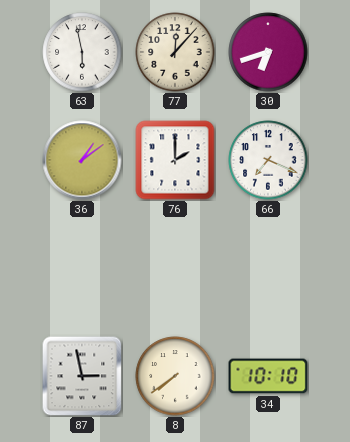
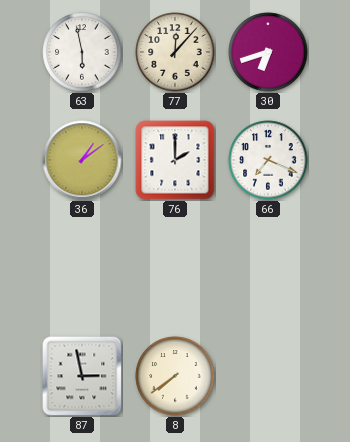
34: 10:10 -> none (268, 376)
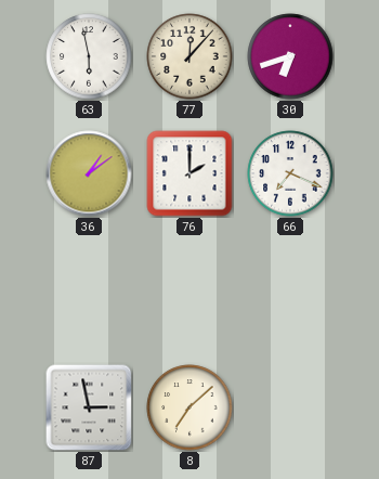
8: 7:39 -> 7:08 (190, 407)
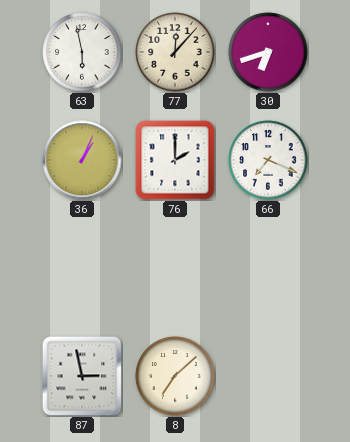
36: 1:09 -> 1:04 (82, 160)
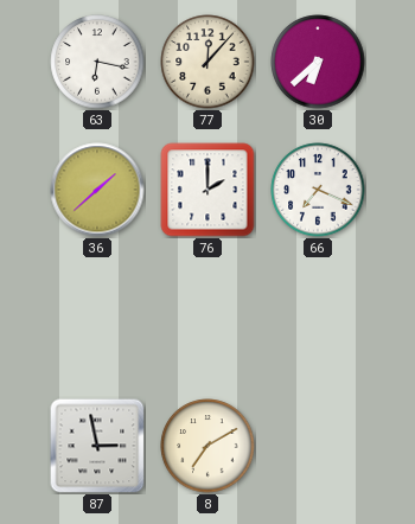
63: 5:58 -> 6:17 (97, 62)
30: 6:42 -> 6:38 (318, 62)
36: 1:04 -> 1:38 (97, 190)
8: 7:08 -> 7:10 (207, 446)
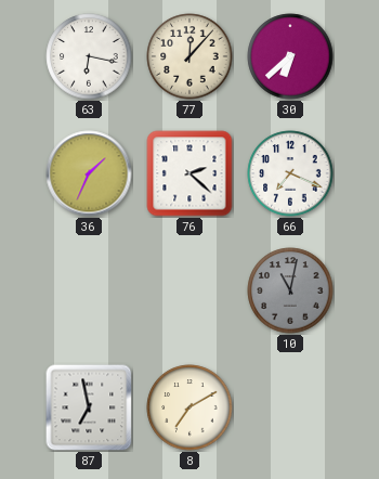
36: 1:38 -> 1:34 (89, 173)
76: 2:00 -> 2:22 (190, 173)
10: none -> 11:02 (290, 290)
87: 2:58 -> 6:58 (89, 407)
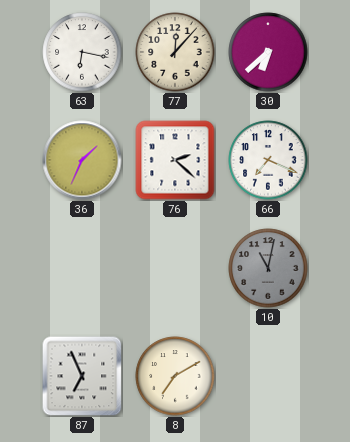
87: 6:58 -> 6:56 (82, 376)
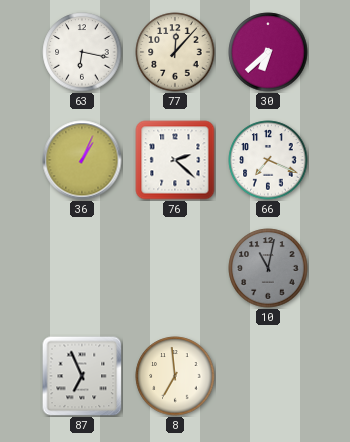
36: 1:34 -> 1:04 (82, 160)
8: 7:10 -> 6:59 (175, 376)
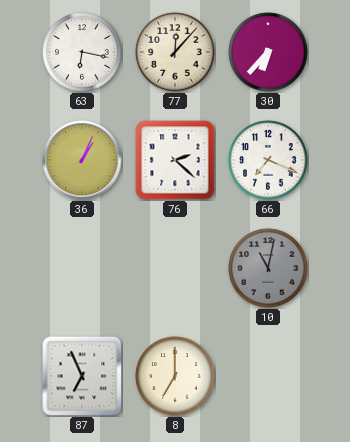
30: 6:38 -> 6:37 (268, 52)
8: 6:59 -> 7:00 (175, 376)
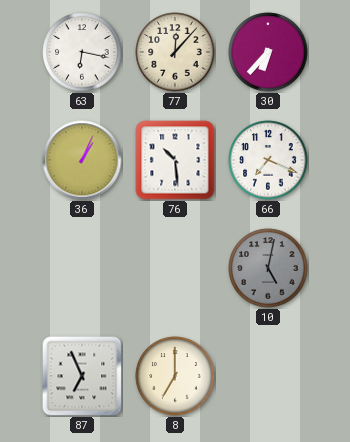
76: 2:22 -> 10:29 (175, 160)
10: 11:02 -> 5:02 (268, 268)
